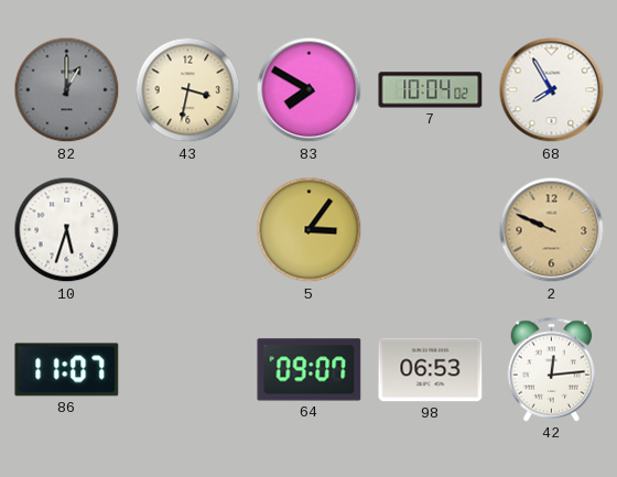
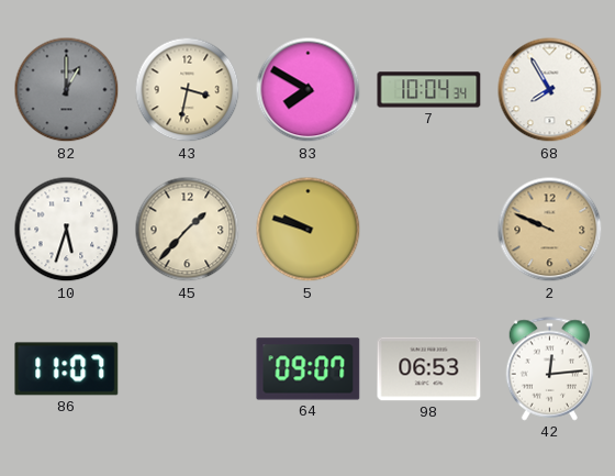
7: 10:04:02 -> 10:04:34 (429, 90)
45: none -> 1:37 (188, 230)
5: 3:06 -> 9:48 (309, 230)
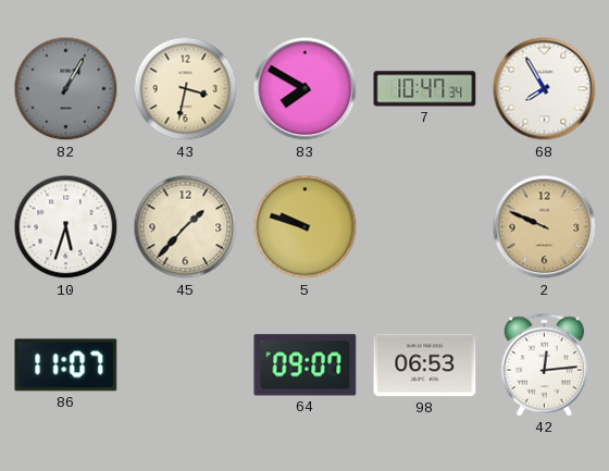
82: 1:00 -> 1:05 (66, 89)
7: 10:04 -> 10:47 (425, 89)
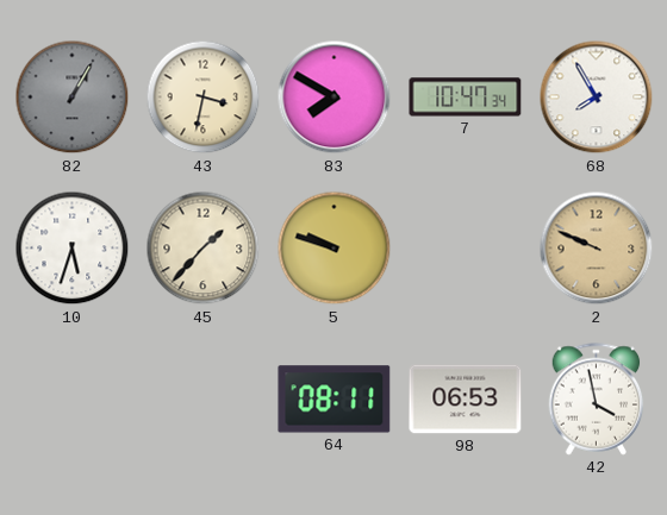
86: 11:07 -> none (66, 365)
64: 09:07 -> 08:11 (335, 400)
42: 12:14 -> 3:58 (597, 400)
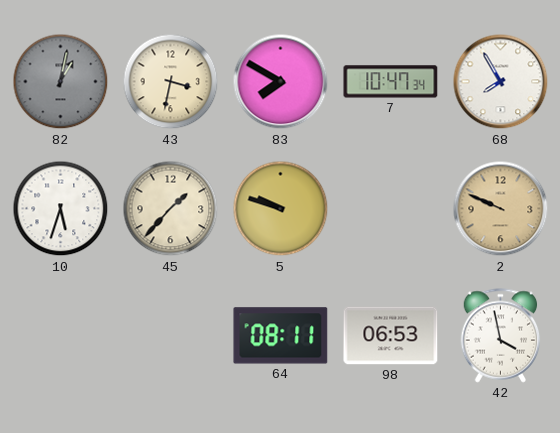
82: 1:05 -> 1:02 (61, 82)
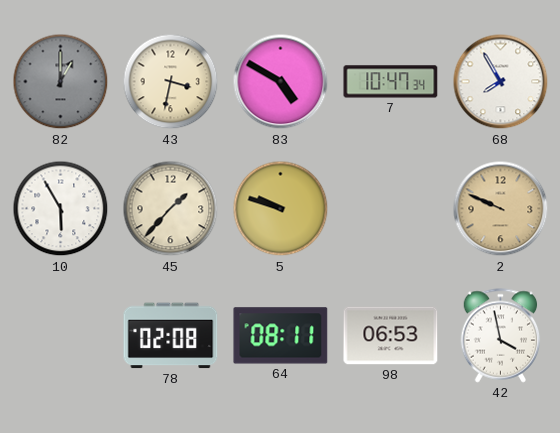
82: 1:02 -> 1:00 (61, 82)
83: 7:50 -> 4:50 (281, 82)
10: 5:33 -> 5:55 (61, 209)
78: none -> 02:08 (171, 336)
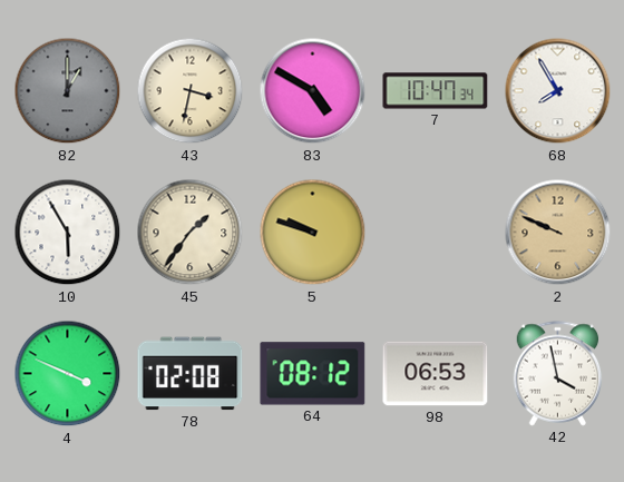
45: 1:37 -> 1:36 (191, 233)
4: none -> 3:49 (68, 374)
64: 08:11 -> 08:12 (313, 374)
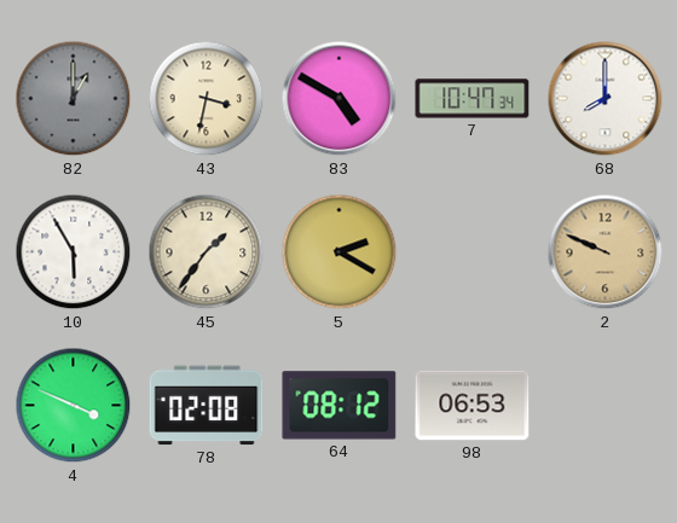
68: 7:55 -> 8:00 (606, 99)
5: 9:48 -> 2:20 (340, 252)
42: 3:58 -> none (558, 374)
